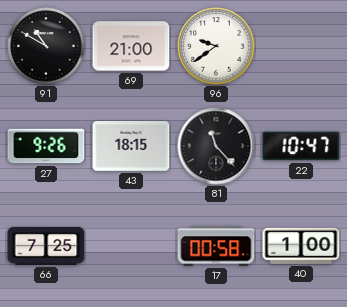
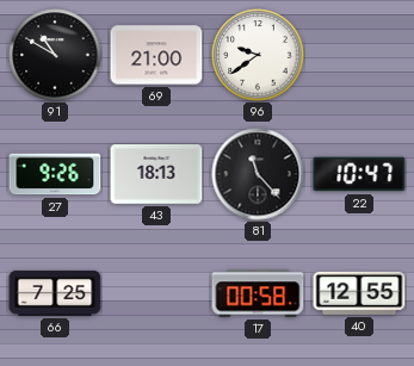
43: 18:15 -> 18:13 (156, 174)
40: 1:00 -> 12:55 (359, 293)
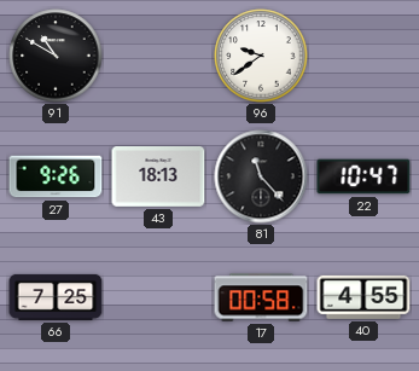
69: 21:00 -> none (156, 55)
40: 12:55 -> 4:55 (363, 297)
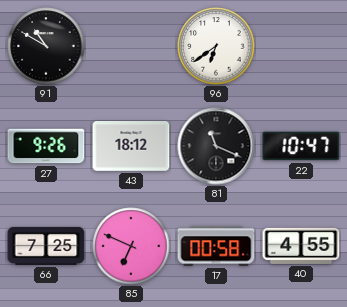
96: 9:39 -> 6:39 (216, 46)
43: 18:13 -> 18:12 (131, 146)
81: 11:23 -> 11:19 (216, 146)
85: none -> 6:49 (131, 246)
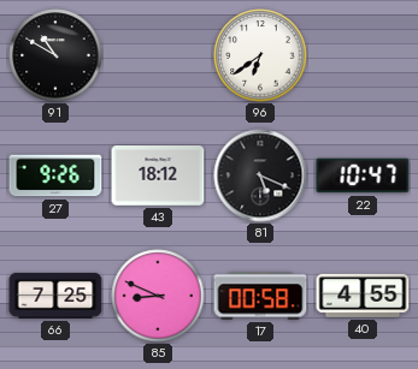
81: 11:19 -> 5:19 (260, 175)
85: 6:49 -> 8:49 (158, 296)
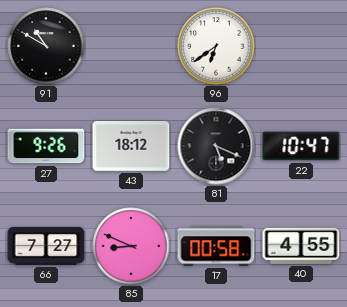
66: 7:25 -> 7:27 (46, 246)
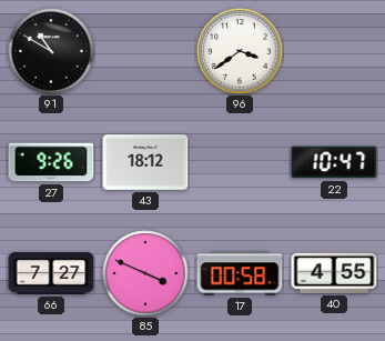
96: 6:39 -> 3:39 (240, 51)
81: 5:19 -> none (216, 146)
85: 8:49 -> 3:49 (145, 273)
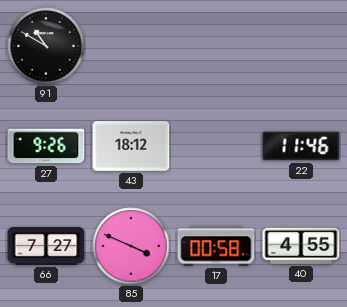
96: 3:39 -> none (240, 51)
22: 10:47 -> 11:46 (301, 146)
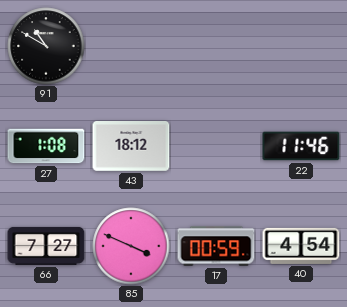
27: 9:26 -> 1:08 (46, 146)
17: 00:58 -> 00:59 (216, 246)
40: 4:55 -> 4:54 (301, 246)
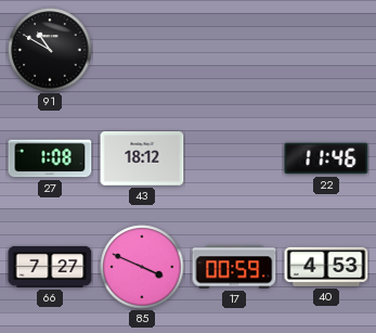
40: 4:54 -> 4:53 (326, 267)
